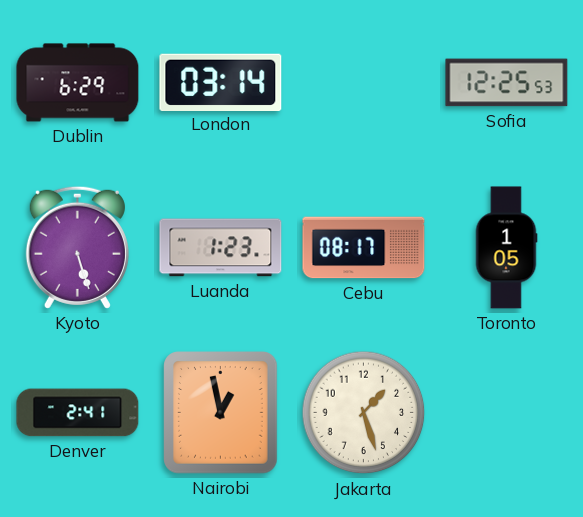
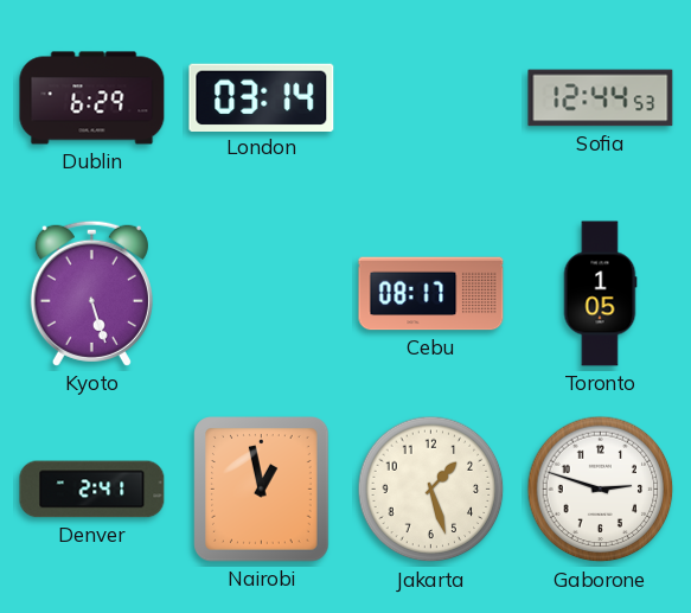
Sofia: 12:25 -> 12:44 (601, 98)
Luanda: 1:23 -> none (221, 248)
Gaborone: none -> 2:48 (601, 490)
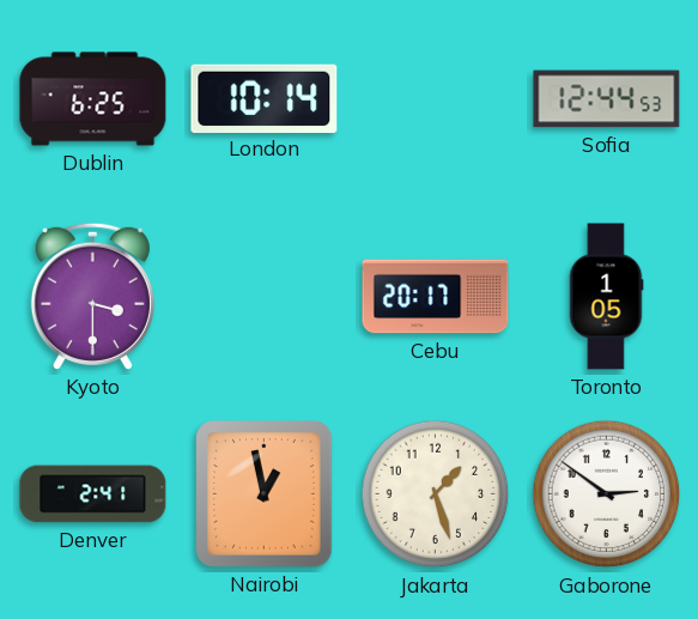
Dublin: 6:29 -> 6:25 (93, 99)
London: 03:14 -> 10:14 (265, 98)
Kyoto: 5:27 -> 3:30 (92, 296)
Cebu: 08:17 -> 20:17 (436, 297)
Gaborone: 2:48 -> 2:51 (607, 494)
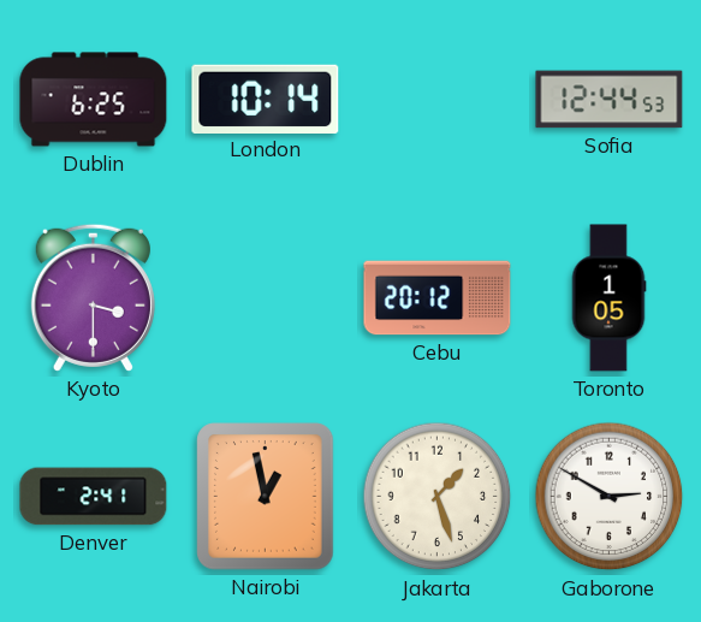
Cebu: 20:17 -> 20:12 (438, 298)
Gaborone: 2:51 -> 2:50 (610, 497)
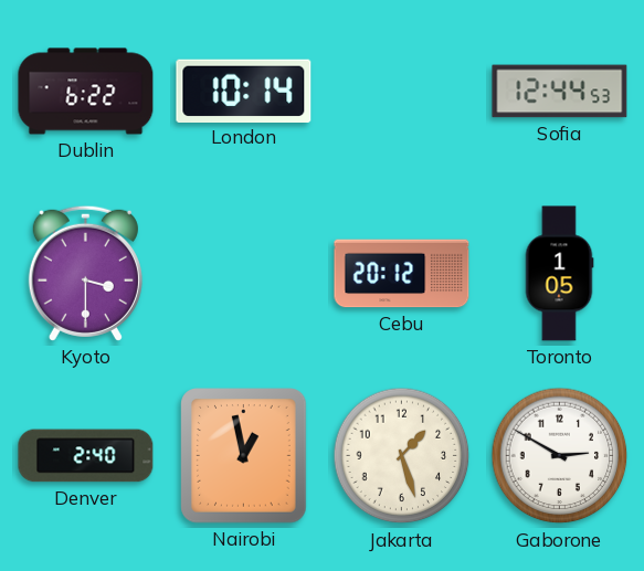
Dublin: 6:25 -> 6:22 (86, 92)
Denver: 2:41 -> 2:40 (86, 456)
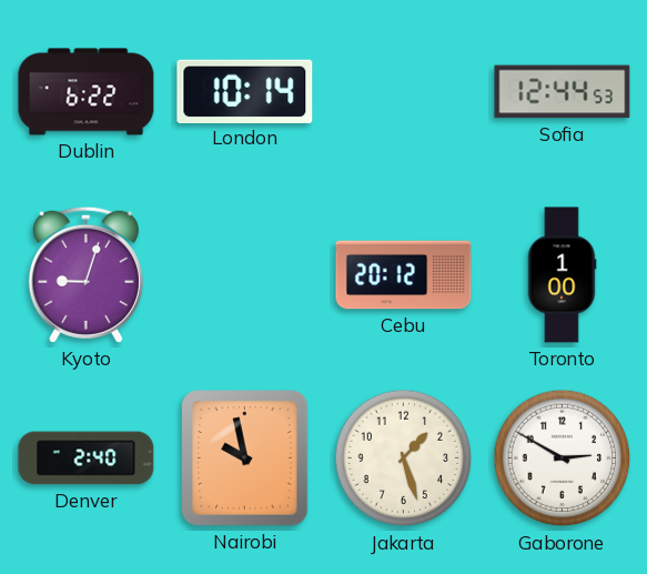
Kyoto: 3:30 -> 9:03 (85, 274)
Toronto: 1:05 -> 1:00 (562, 275)
Nairobi: 12:58 -> 9:58 (245, 459)
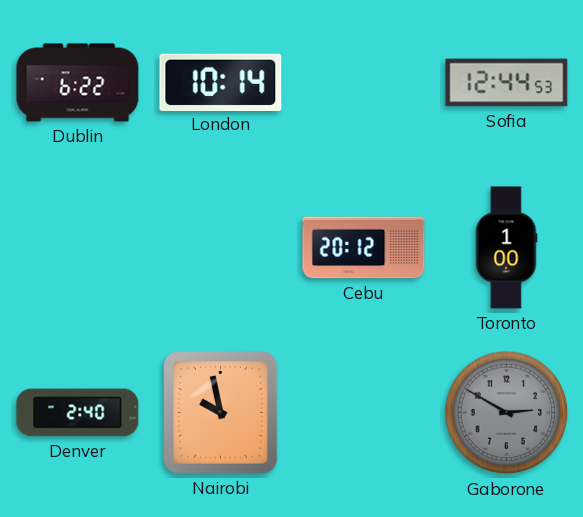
Kyoto: 9:03 -> none (85, 274)
Jakarta: 1:27 -> none (404, 459)
Gaborone dial: white -> grey (507, 413)
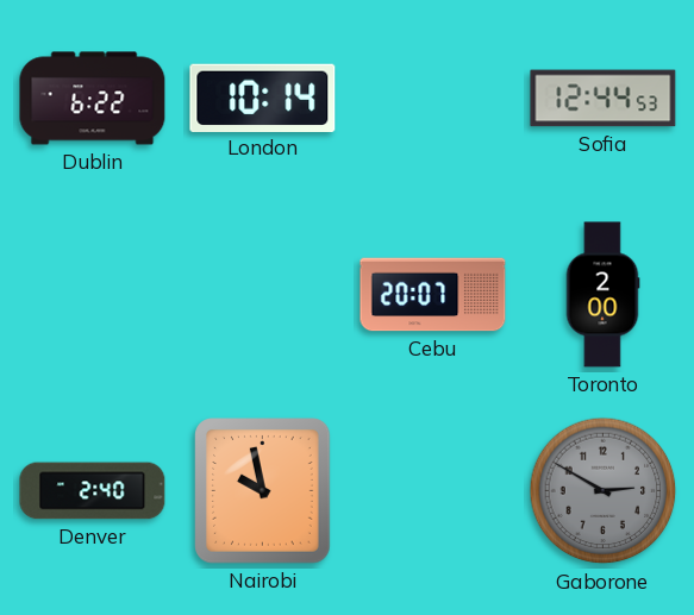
Cebu: 20:12 -> 20:07 (433, 295)
Toronto: 1:00 -> 2:00 (602, 295)
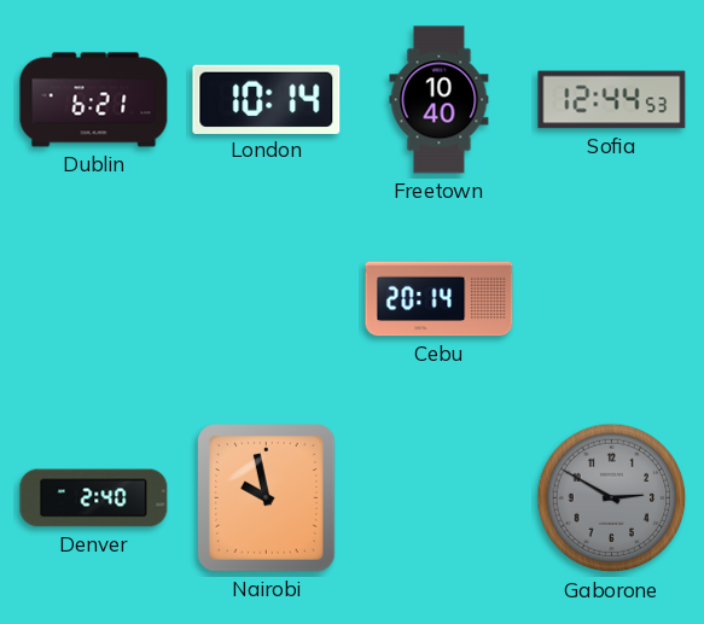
Dublin: 6:22 -> 6:21 (94, 100)
Freetown: none -> 10:40 (440, 100)
Cebu: 20:07 -> 20:14 (440, 299)
Toronto: 2:00 -> none (602, 295)
